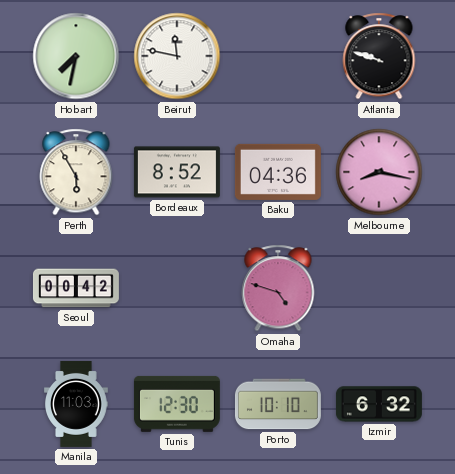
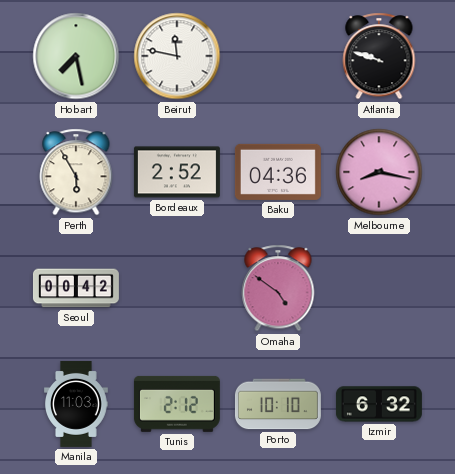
Hobart: 7:32 -> 7:28 (76, 56)
Bordeaux: 8:52 -> 2:52 (177, 172)
Omaha: 4:48 -> 4:51 (278, 288)
Tunis: 12:30 -> 2:12 (177, 404)
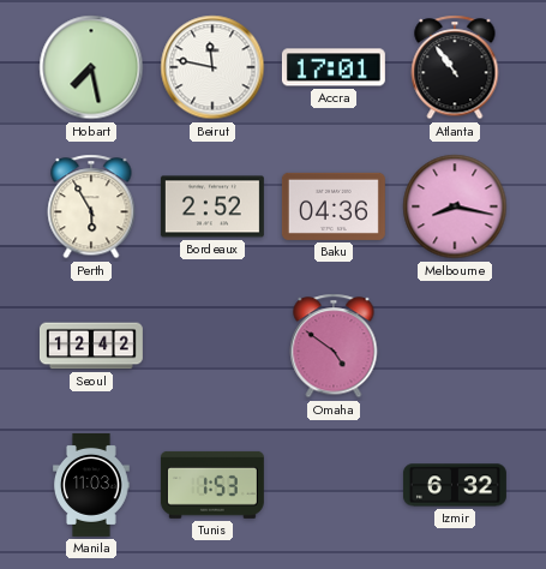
Accra: none -> 17:01 (334, 67)
Atlanta: 9:48 -> 10:54 (455, 67)
Seoul: 00:42 -> 12:42 (91, 346)
Tunis: 2:12 -> 1:53 (212, 485)
Porto: 10:10 -> none (278, 404)
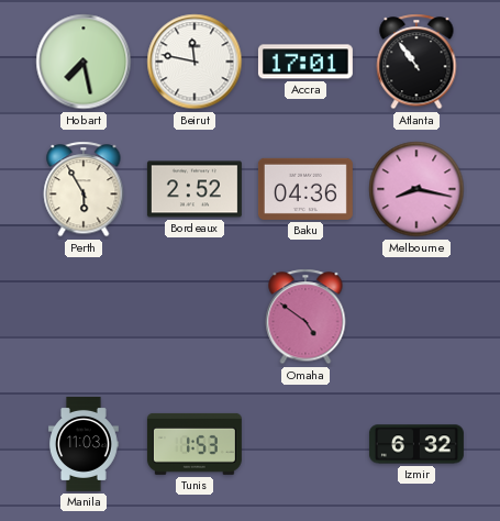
Seoul: 12:42 -> none (91, 346)
